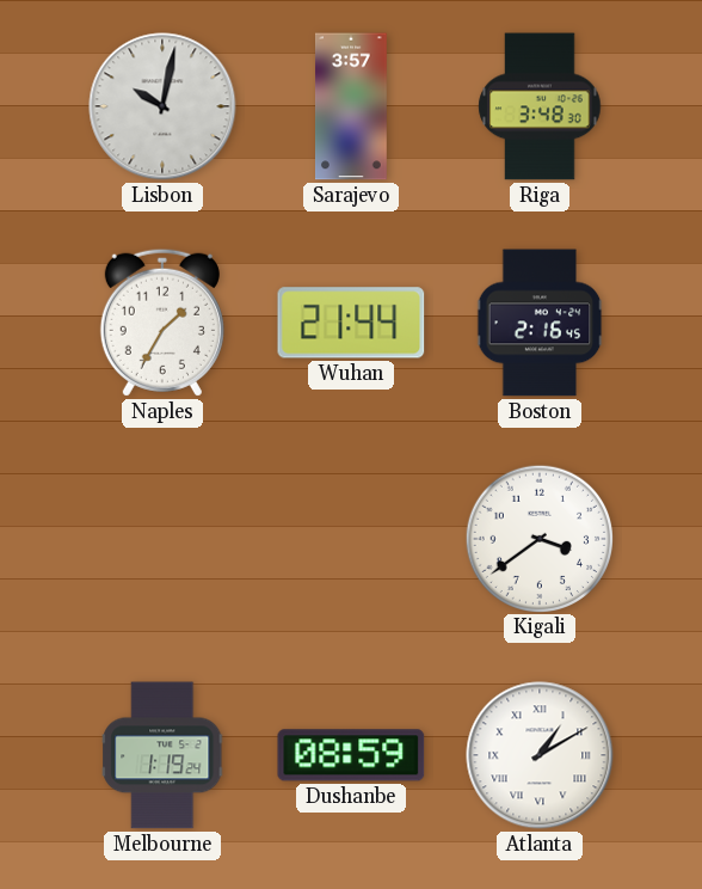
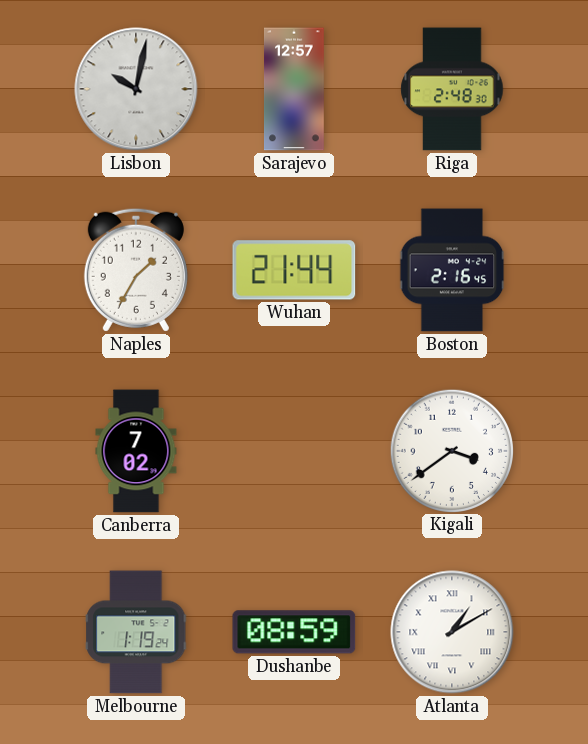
Sarajevo: 3:57 -> 12:57 (295, 89)
Riga: 3:48 -> 2:48 (452, 89)
Canberra: none -> 7:02 (136, 451)
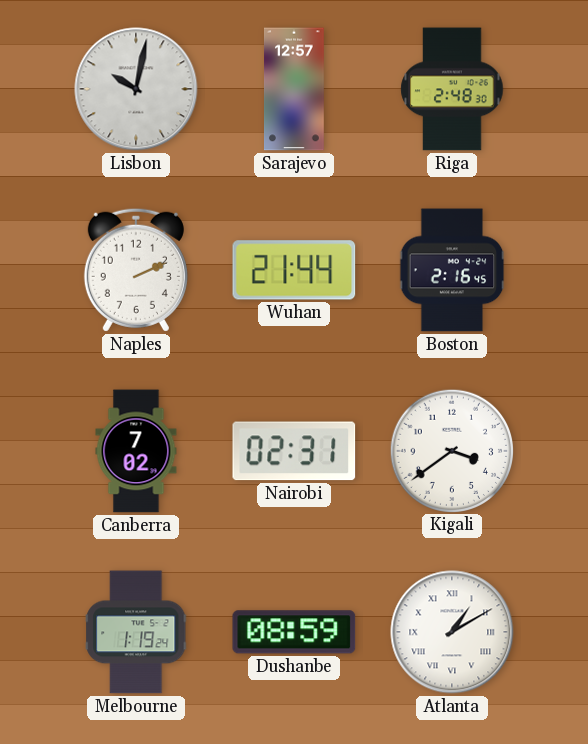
Naples: 1:35 -> 2:11 (136, 270)
Nairobi: none -> 02:31 (294, 451)
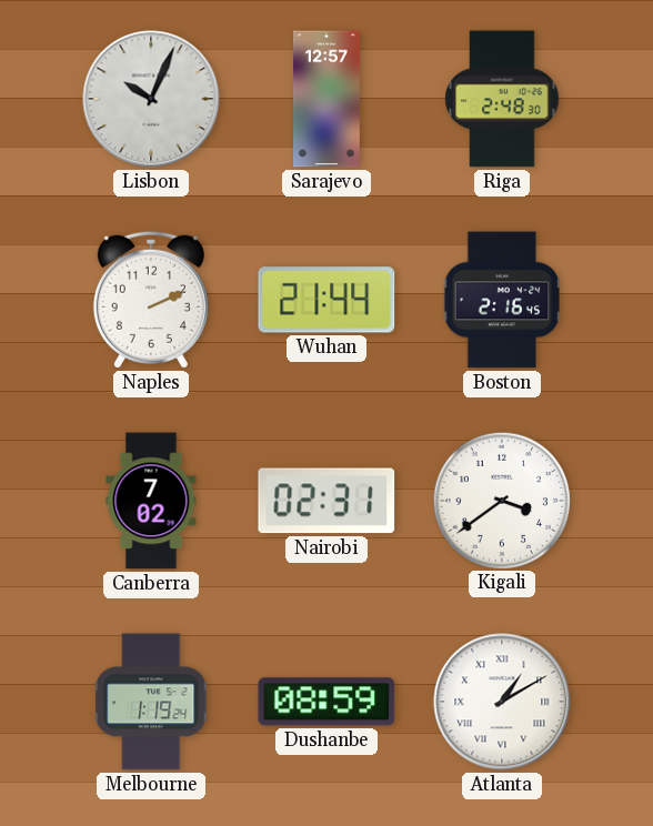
Lisbon: 10:02 -> 10:04 (151, 99)
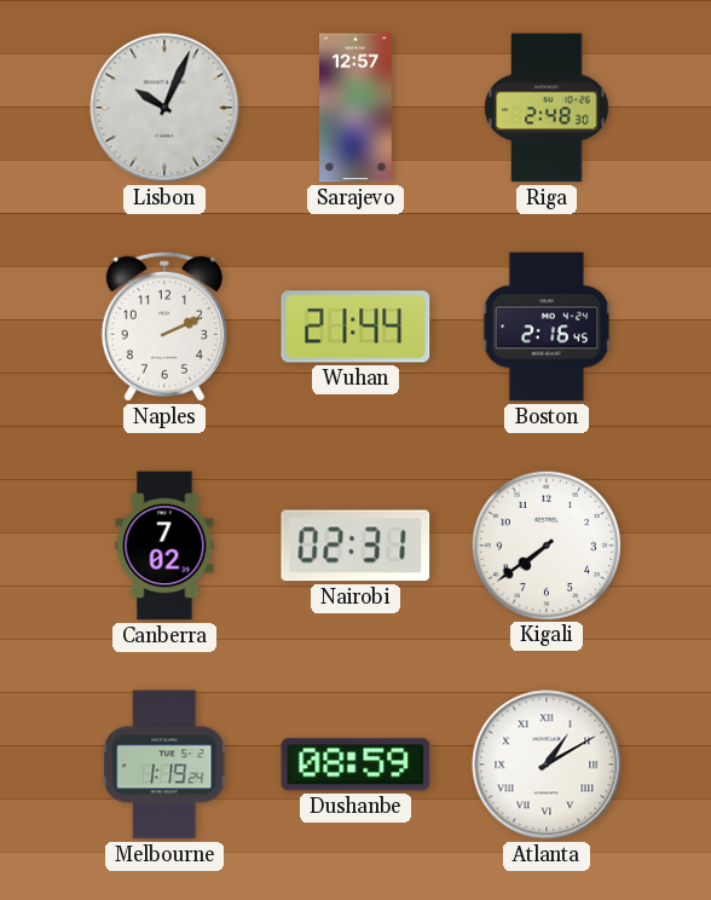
Kigali: 3:39 -> 7:39 (545, 544)
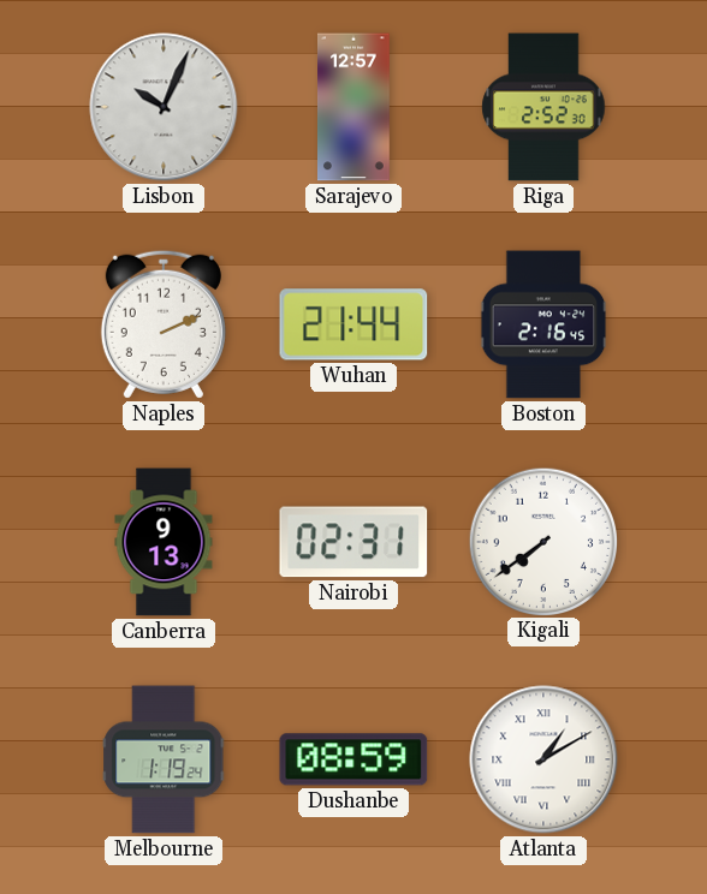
Riga: 2:48 -> 2:52 (543, 107)
Canberra: 7:02 -> 9:13 (164, 542)
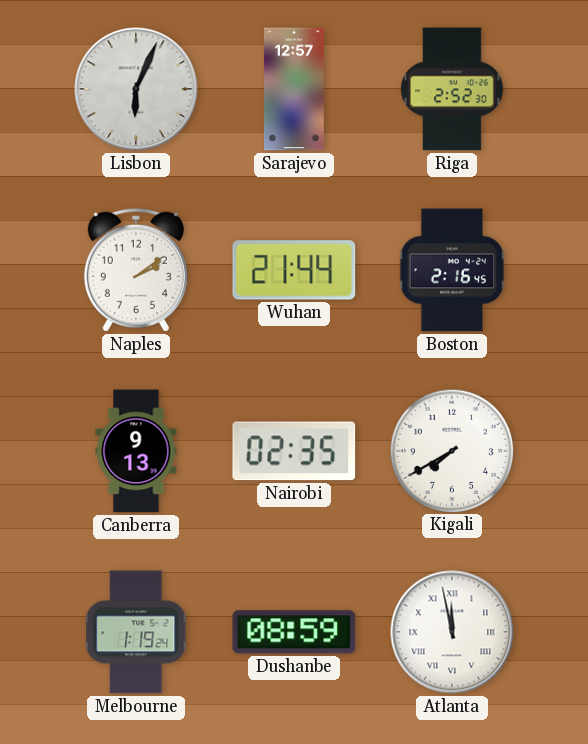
Lisbon: 10:04 -> 6:04 (136, 89)
Naples: 2:11 -> 2:09 (136, 270)
Nairobi: 02:31 -> 02:35 (294, 451)
Kigali: 7:39 -> 7:40 (451, 450)
Atlanta: 1:10 -> 11:58 (452, 632)
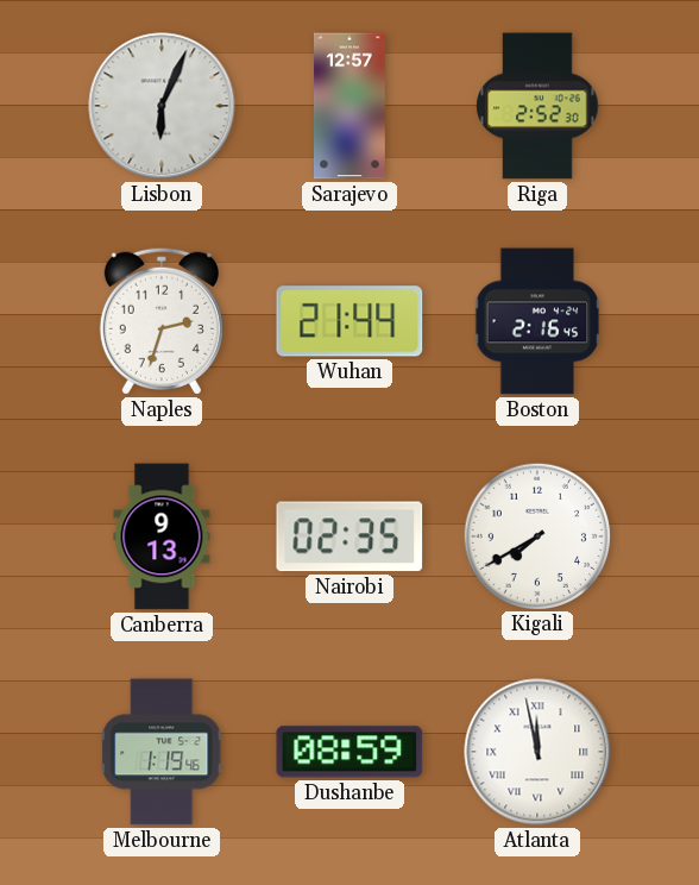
Naples: 2:09 -> 2:33 (162, 321)
Melbourne: 1:19:24 -> 1:19:46 (163, 752)
